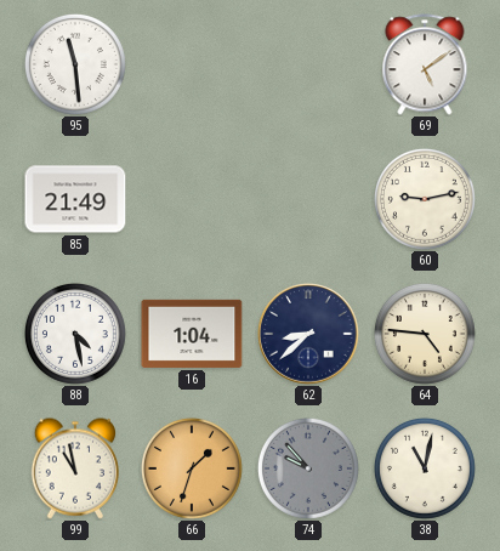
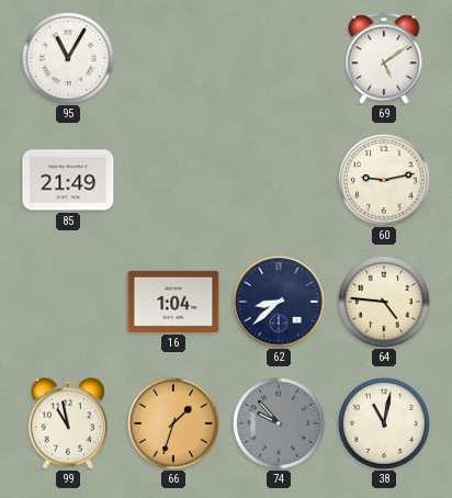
95: 11:29 -> 11:05 (68, 58)
88: 4:28 -> none (75, 334)
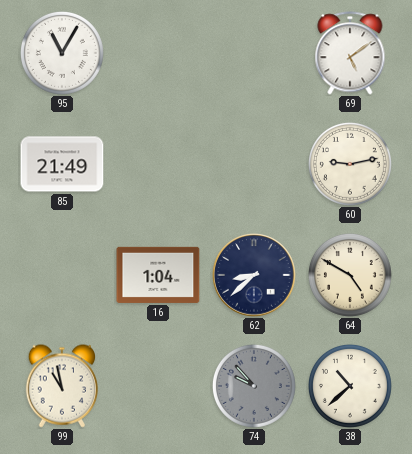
64: 4:46 -> 4:50 (350, 275)
66: 1:33 -> none (173, 423)
38: 11:02 -> 10:38 (350, 386)
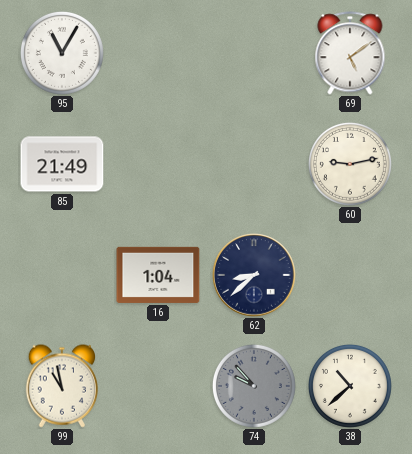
64: 4:50 -> none (350, 275)
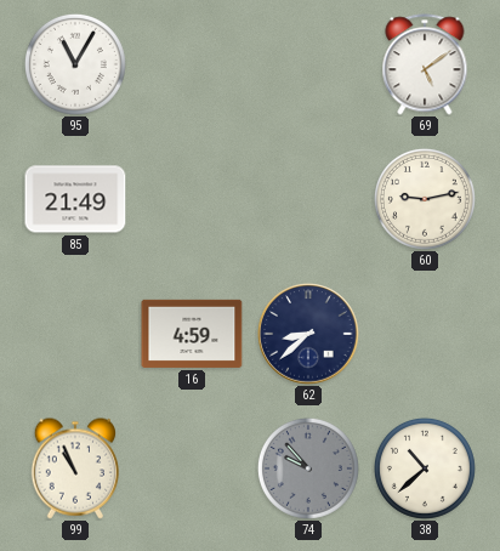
16: 1:04 -> 4:59 (192, 334)
99: 10:58 -> 10:56 (74, 468)
